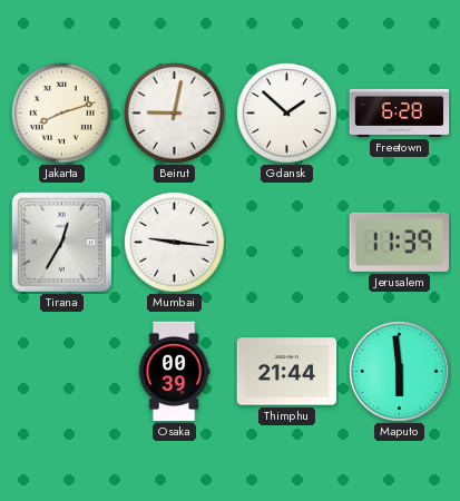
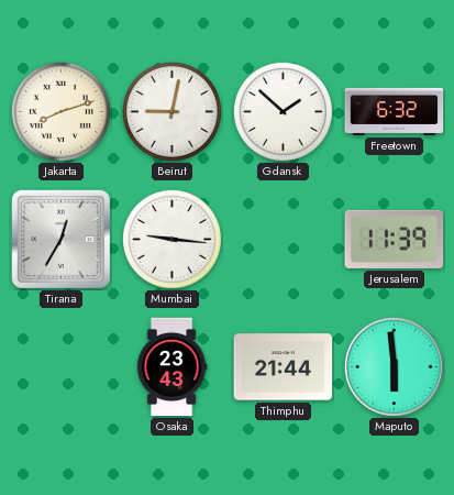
Freetown: 6:28 -> 6:32 (395, 111)
Osaka: 00:39 -> 23:43 (171, 367)
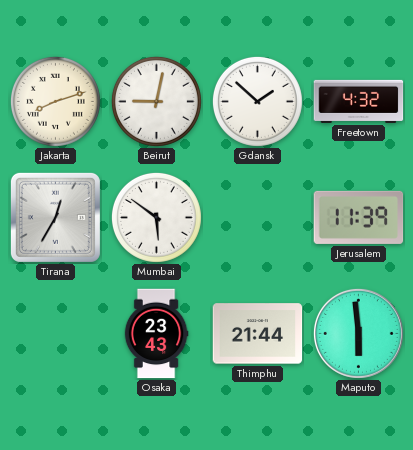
Freetown: 6:32 -> 4:32 (359, 101)
Mumbai: 9:16 -> 5:51 (156, 217)
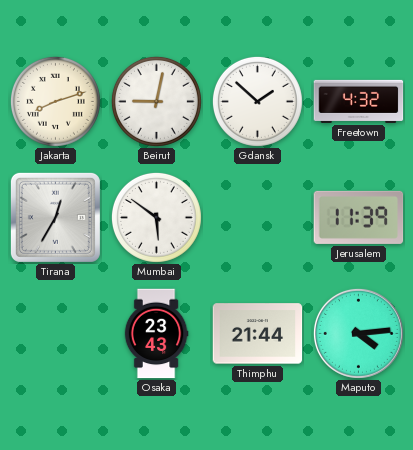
Maputo: 5:59 -> 4:14 (358, 333)
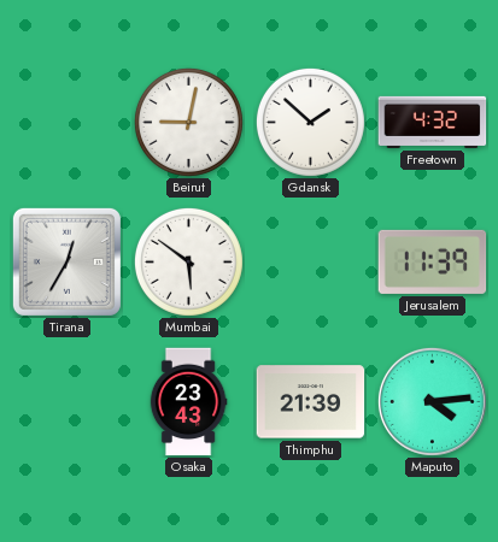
Jakarta: 8:12 -> none (55, 101)
Thimphu: 21:44 -> 21:39 (311, 402)
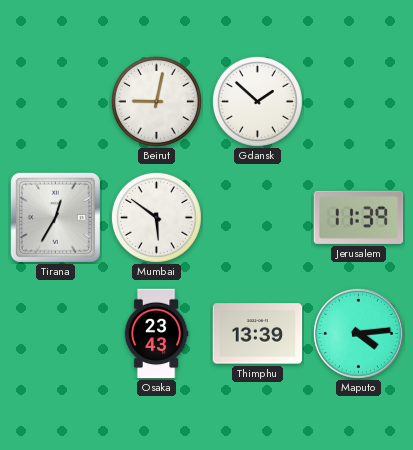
Freetown: 4:32 -> none (433, 122)
Thimphu: 21:39 -> 13:39 (258, 334)
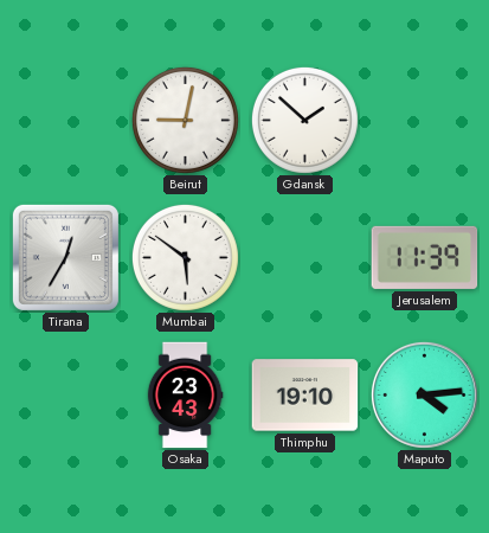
Thimphu: 13:39 -> 19:10 (305, 396)
